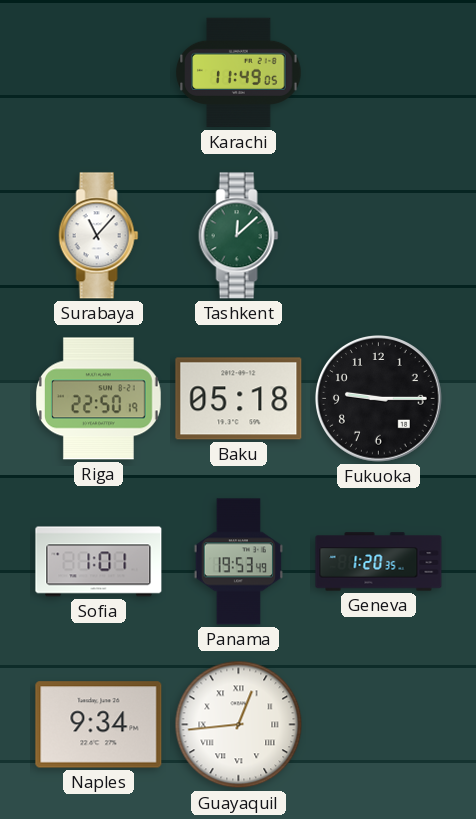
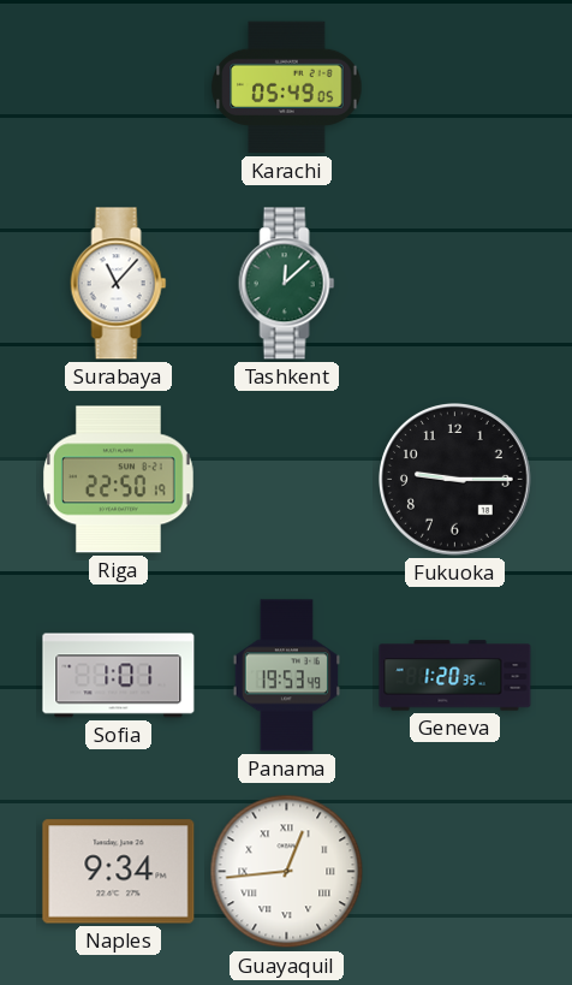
Karachi: 11:49 -> 05:49 (287, 88)
Baku: 05:18 -> none (239, 399)
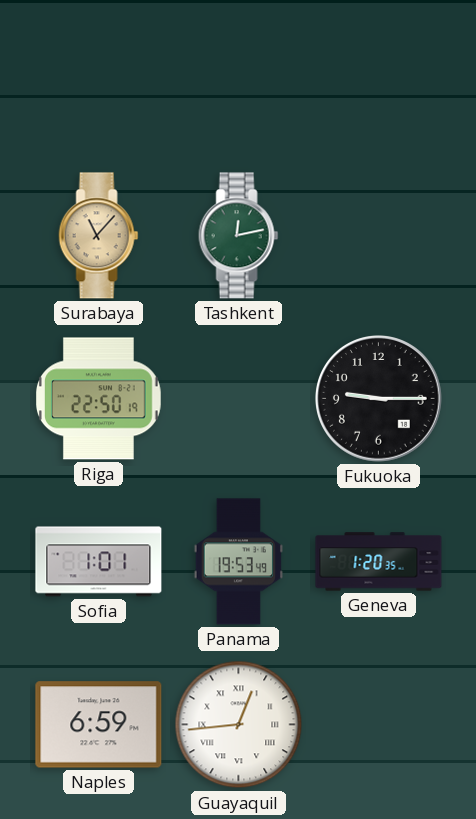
Karachi: 05:49 -> none (287, 88)
Surabaya dial: white -> champagne (99, 236)
Tashkent: 12:08 -> 12:13 (239, 236)
Naples: 9:34 -> 6:59 (99, 725)
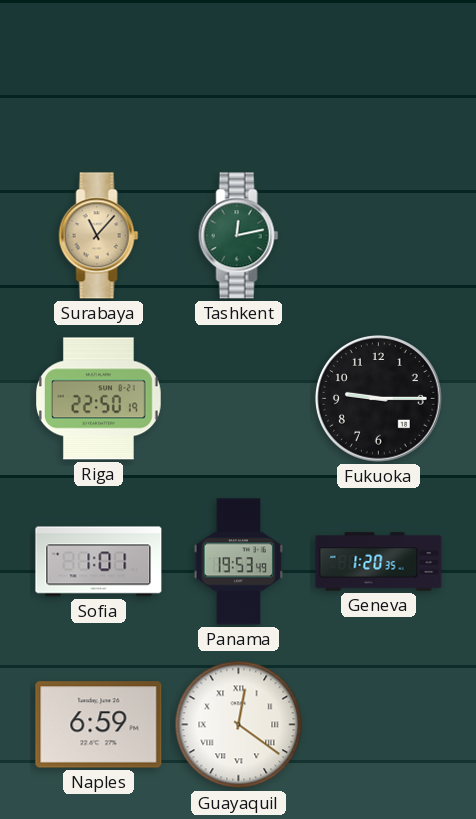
Guayaquil: 12:44 -> 12:21 (239, 725)
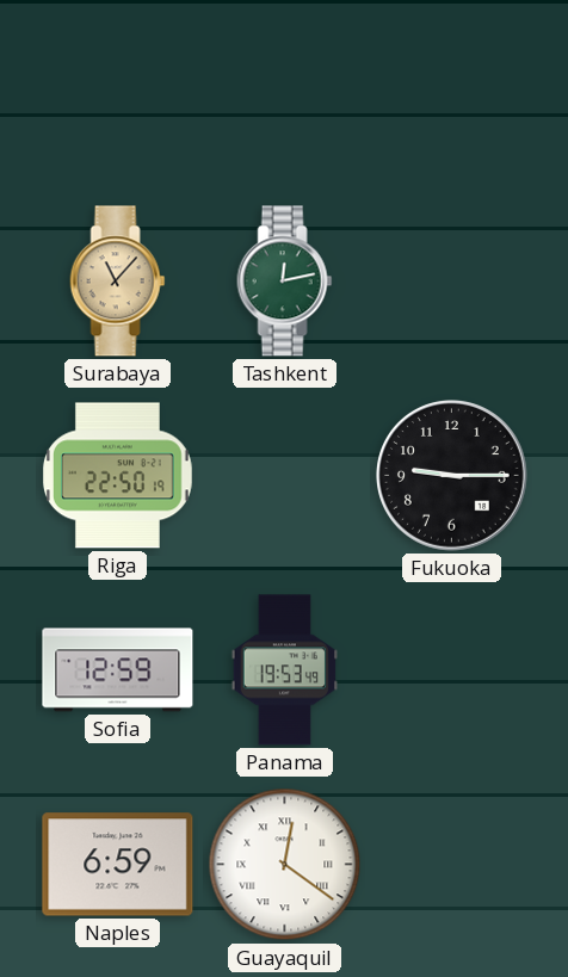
Sofia: 1:01 -> 12:59 (118, 670)
Geneva: 1:20 -> none (379, 562)
